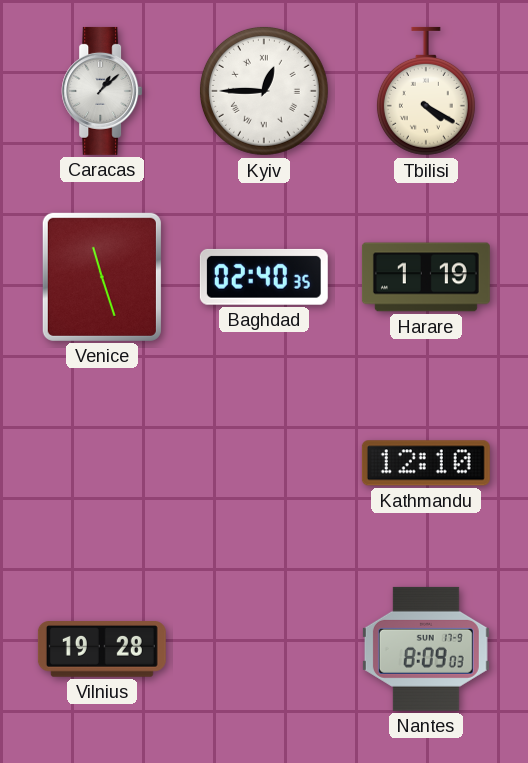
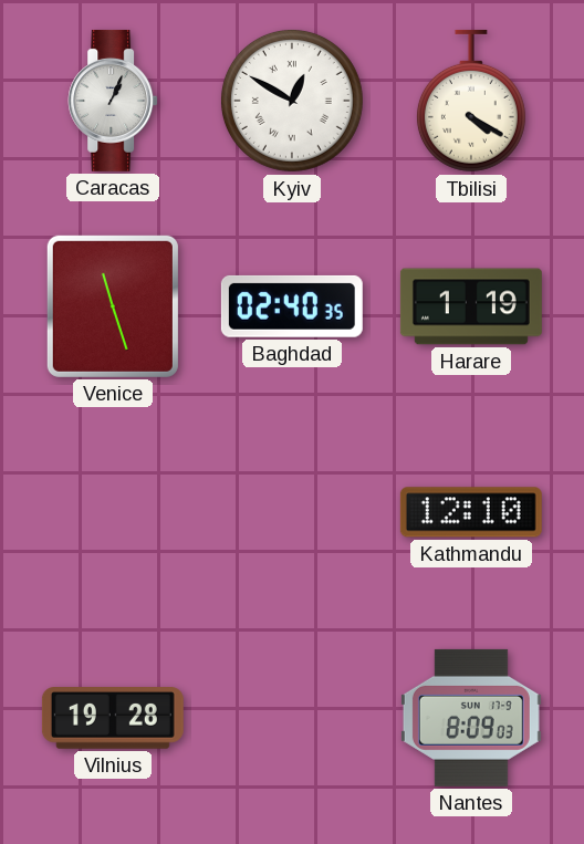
Caracas: 1:08 -> 1:04 (113, 101)
Kyiv: 12:45 -> 12:50 (292, 101)
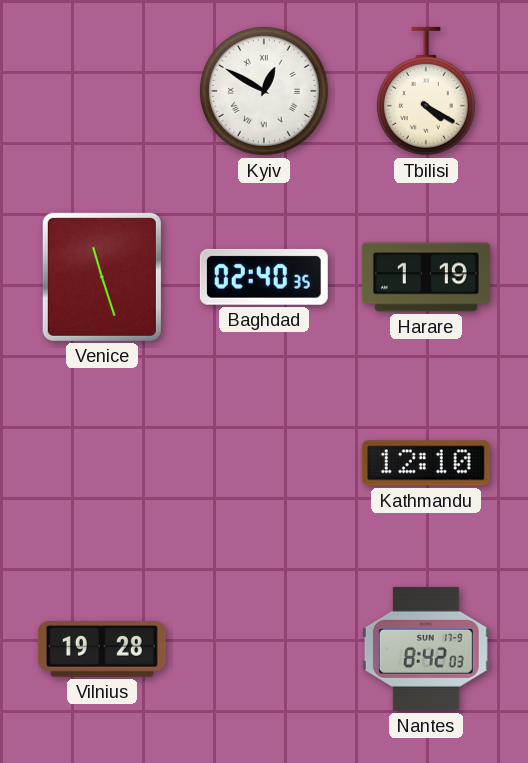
Caracas: 1:04 -> none (113, 101)
Nantes: 8:09 -> 8:42 (426, 649)
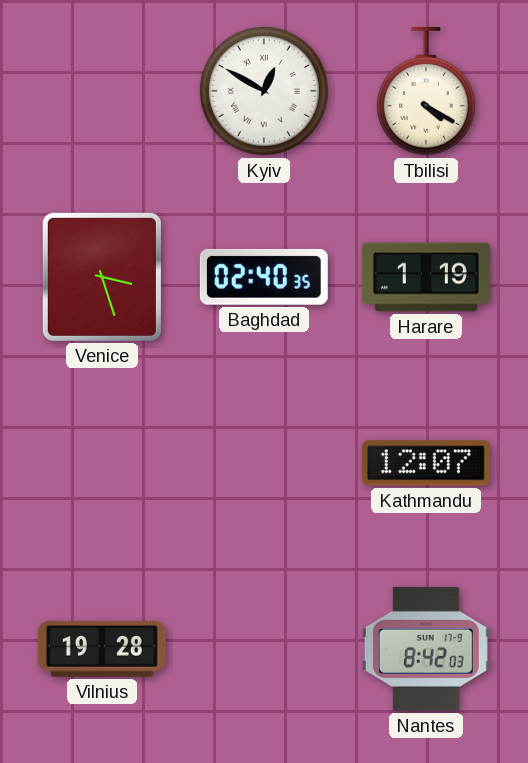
Venice: 11:27 -> 3:27 (102, 277)
Kathmandu: 12:10 -> 12:07 (426, 463)
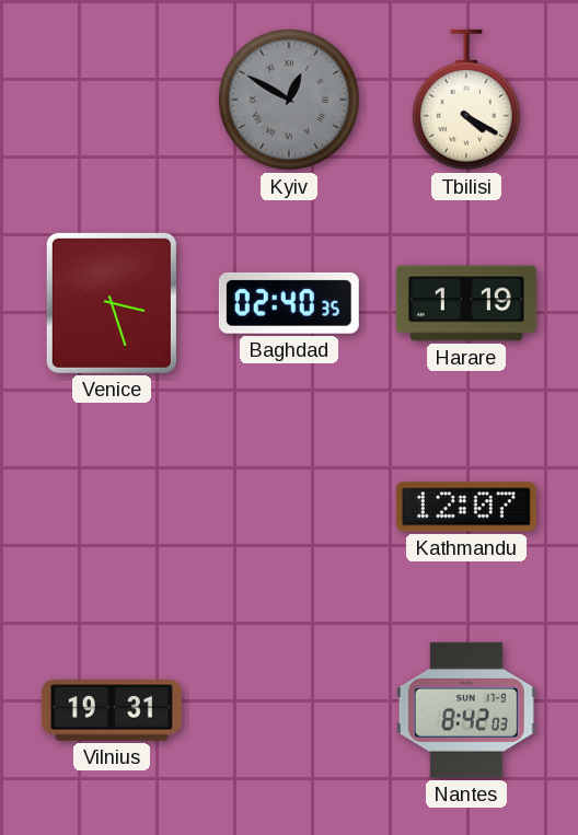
Kyiv dial: white -> grey (289, 100)
Vilnius: 19:28 -> 19:31 (112, 711)
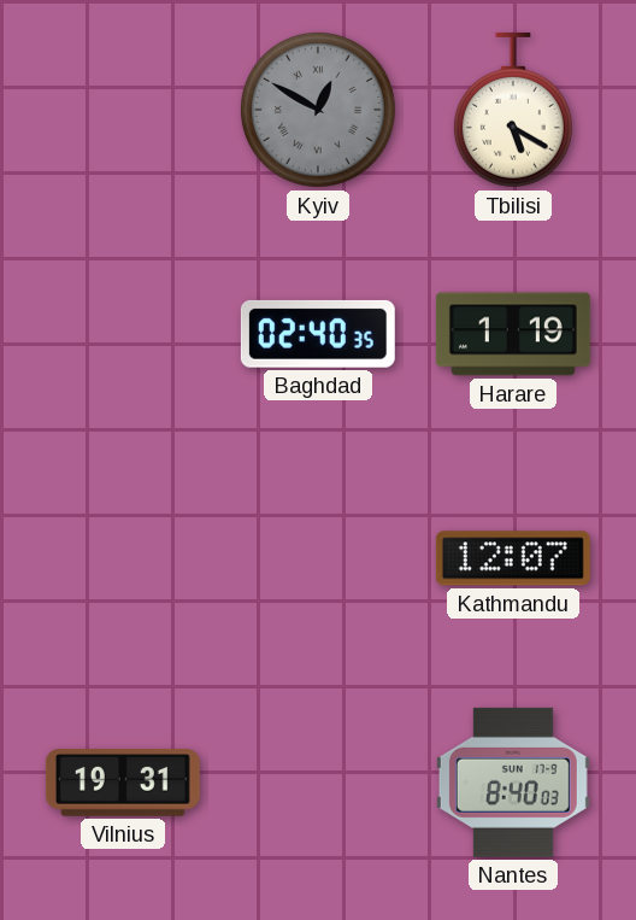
Tbilisi: 4:20 -> 5:20 (513, 110)
Venice: 3:27 -> none (112, 303)
Nantes: 8:42 -> 8:40 (513, 783)
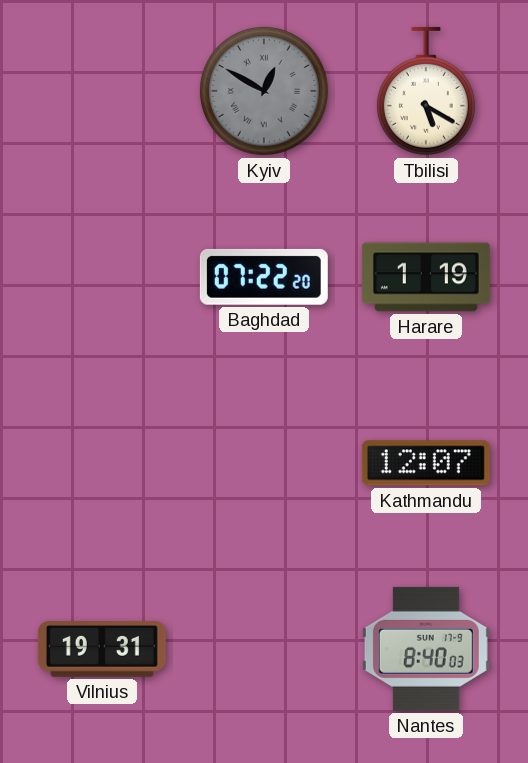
Baghdad: 02:40 -> 07:22 (264, 277)
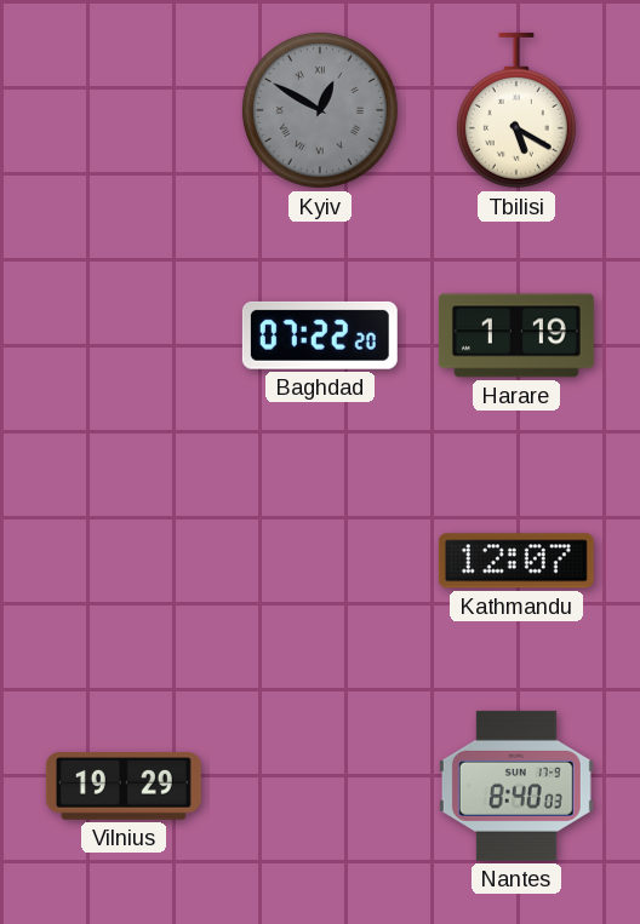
Vilnius: 19:31 -> 19:29 (124, 787)
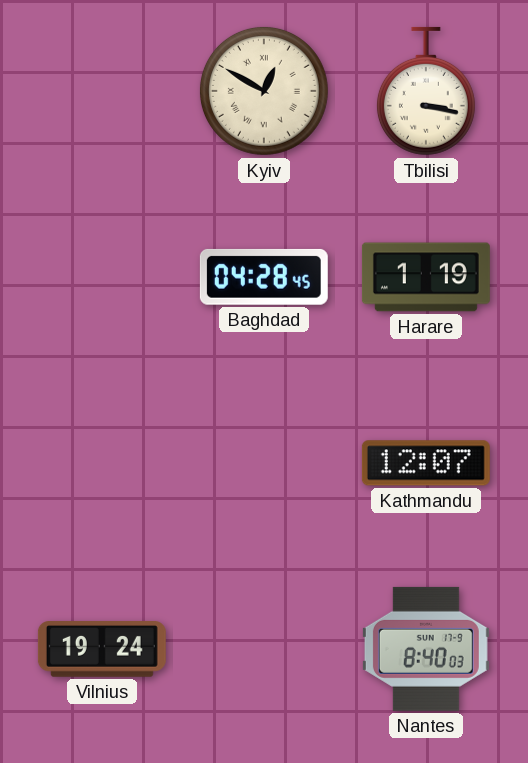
Kyiv dial: grey -> cream (264, 91)
Tbilisi: 5:20 -> 3:17 (426, 91)
Baghdad: 07:22 -> 04:28 (264, 277)
Vilnius: 19:29 -> 19:24 (102, 650)
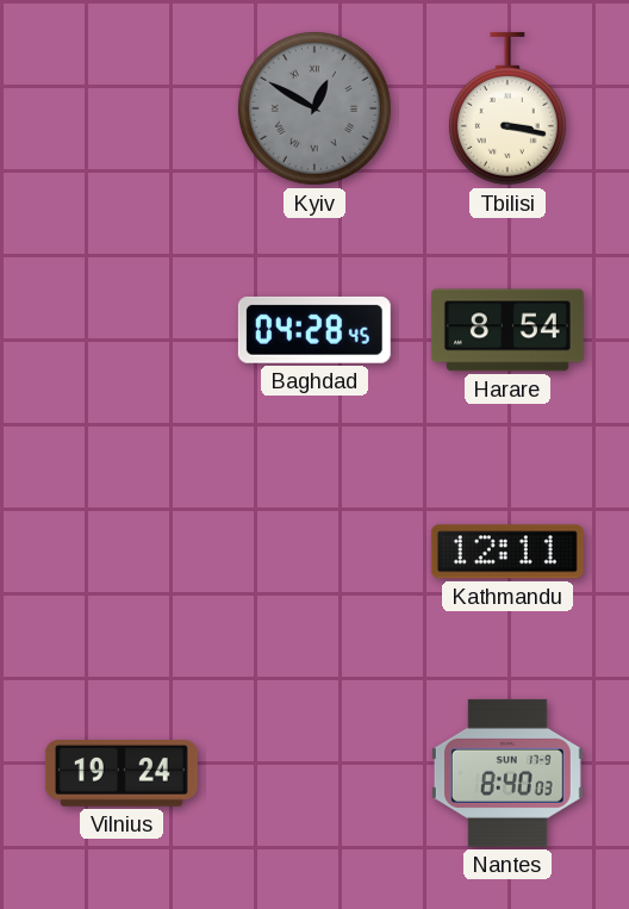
Kyiv dial: cream -> grey (314, 108)
Harare: 1:19 -> 8:54 (507, 330)
Kathmandu: 12:07 -> 12:11 (507, 552)
